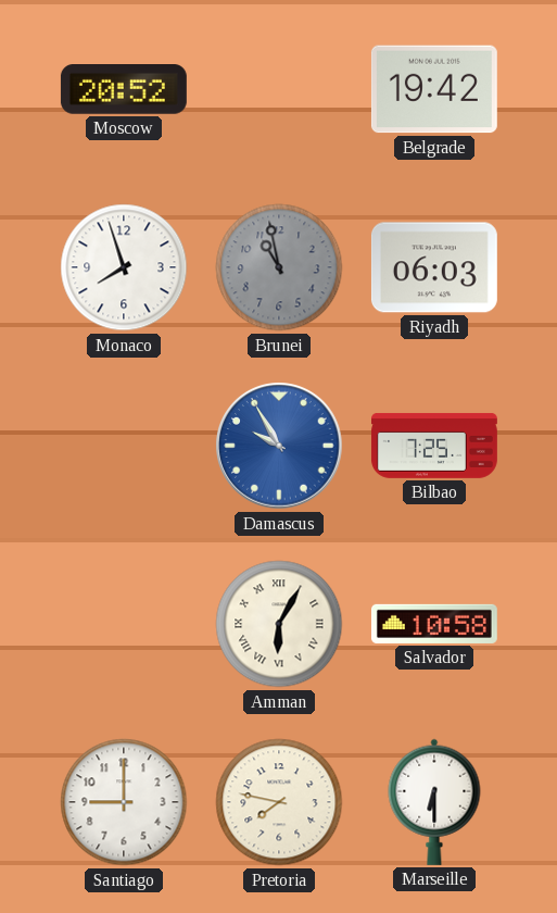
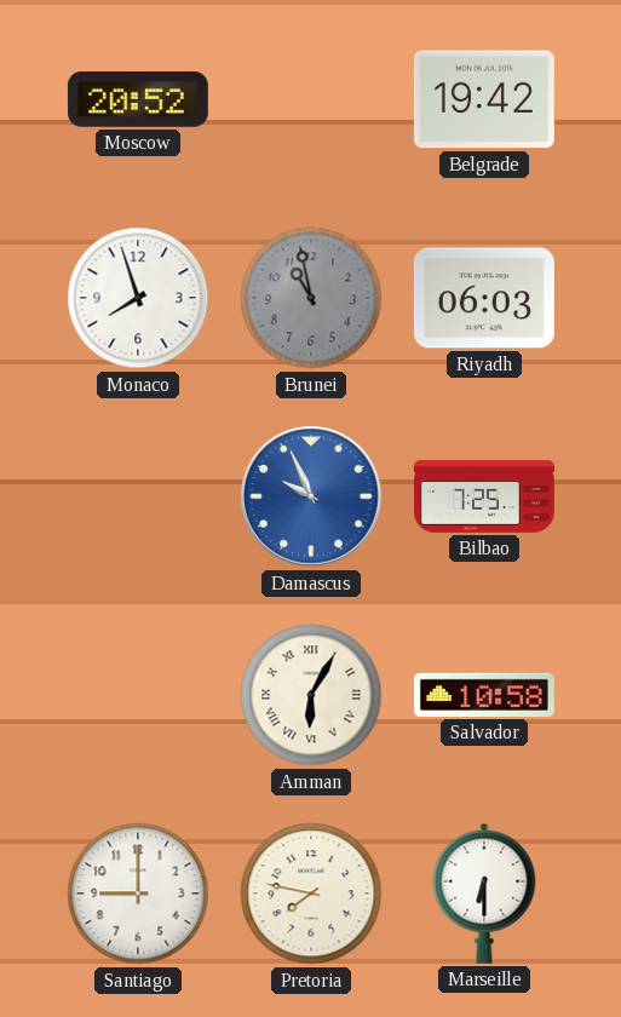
Damascus: 9:55 -> 9:56 (311, 496)
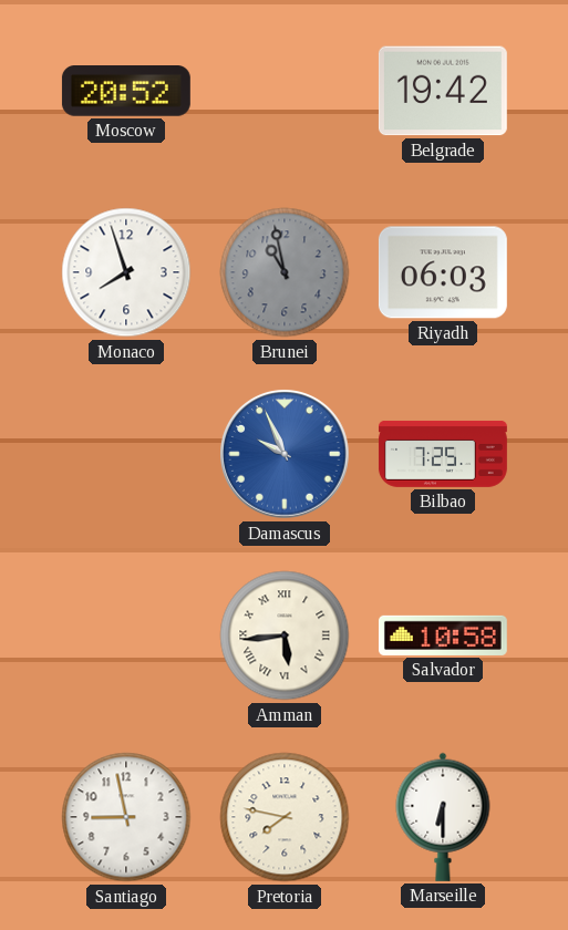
Amman: 6:05 -> 5:44 (285, 635)
Santiago: 9:00 -> 8:58 (126, 817)
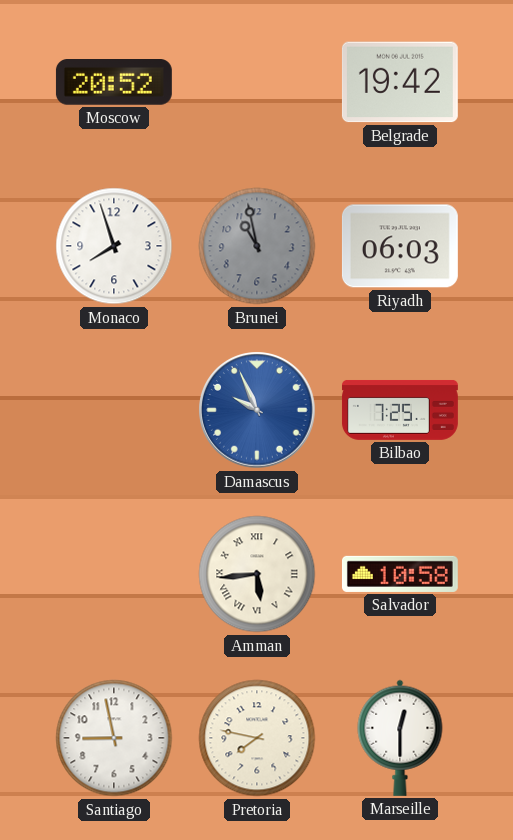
Marseille: 6:30 -> 12:30 (400, 738)
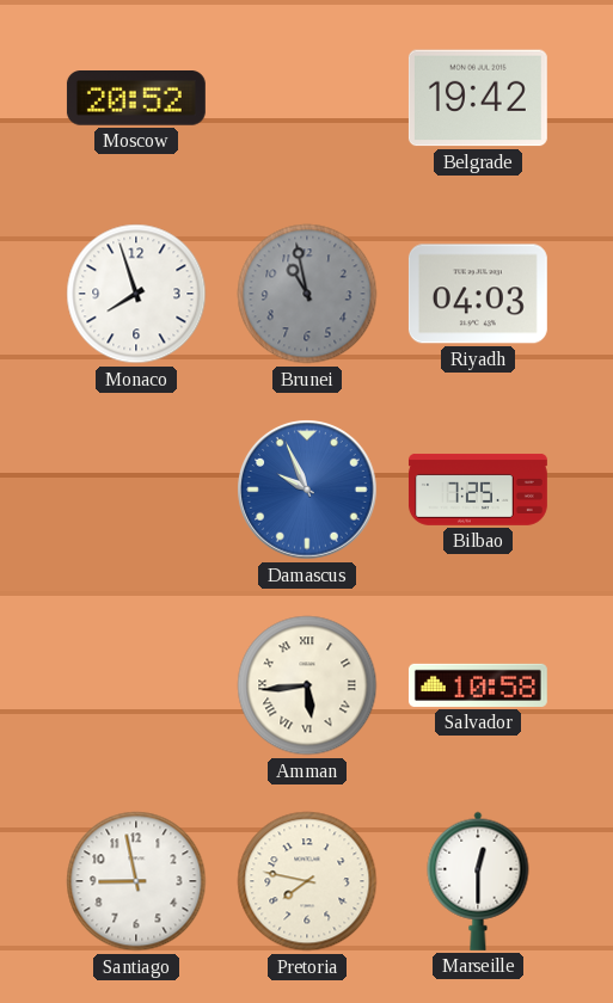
Riyadh: 06:03 -> 04:03 (478, 294)
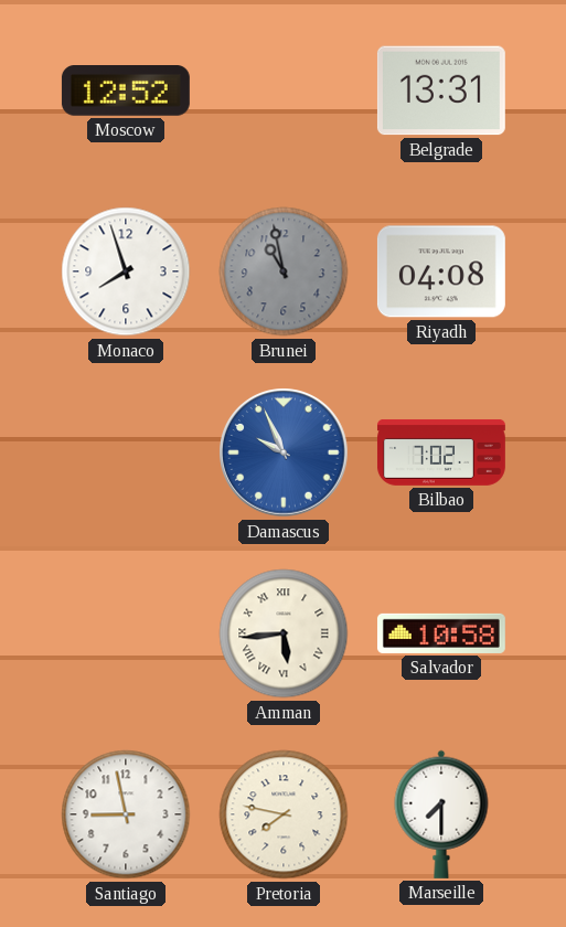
Moscow: 20:52 -> 12:52 (126, 92)
Belgrade: 19:42 -> 13:31 (441, 90)
Riyadh: 04:03 -> 04:08 (441, 271)
Bilbao: 7:25 -> 7:02 (441, 452)
Marseille: 12:30 -> 7:30 (441, 814)
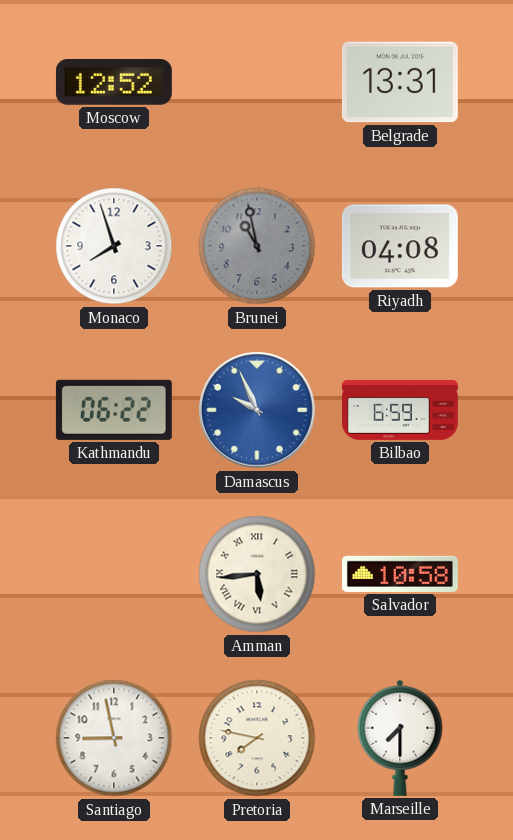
Kathmandu: none -> 06:22 (114, 410)
Bilbao: 7:02 -> 6:59 (400, 410)
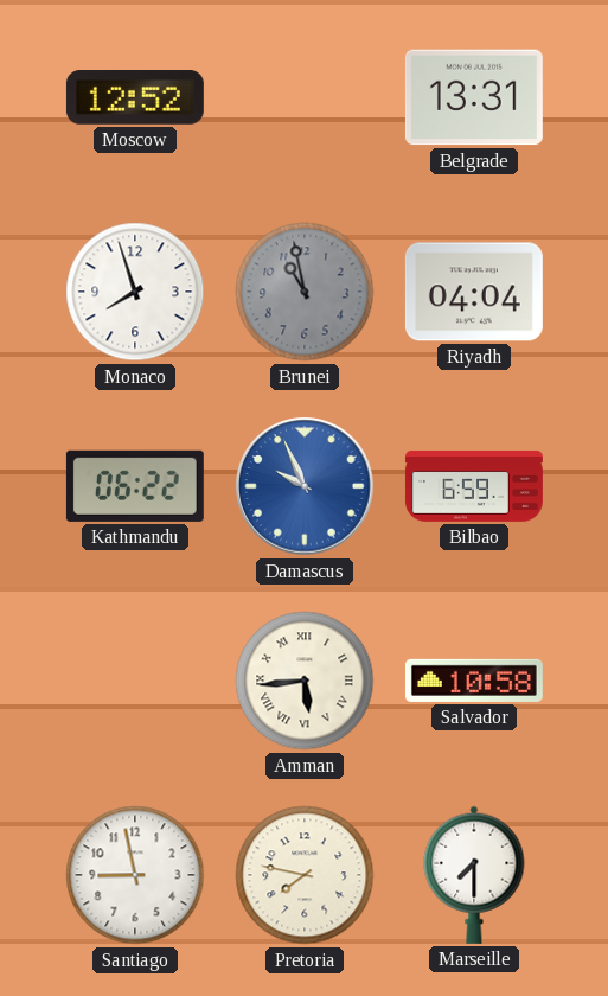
Riyadh: 04:08 -> 04:04 (474, 292)
